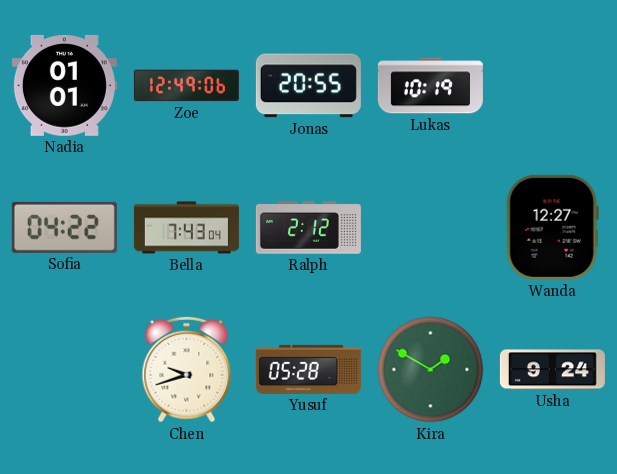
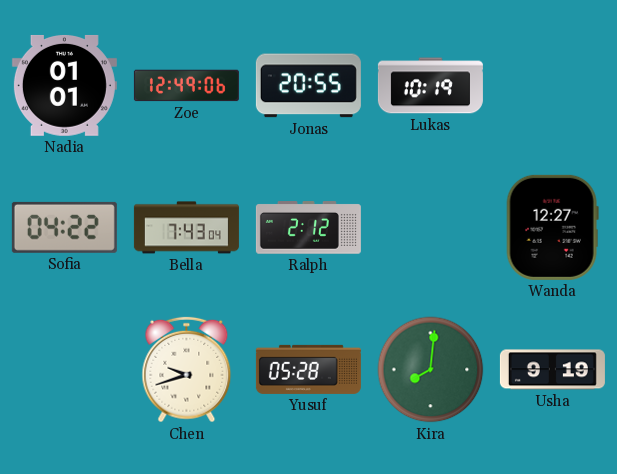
Kira: 1:50 -> 8:01 (431, 370)
Usha: 9:24 -> 9:19 (552, 370)
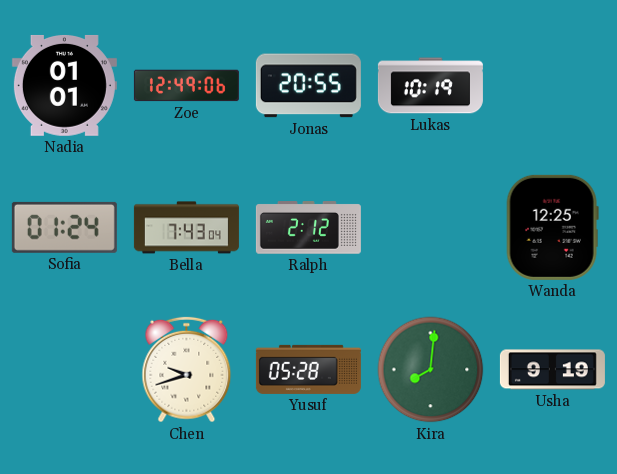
Sofia: 04:22 -> 01:24 (64, 227)
Wanda: 12:27 -> 12:25 (552, 227)
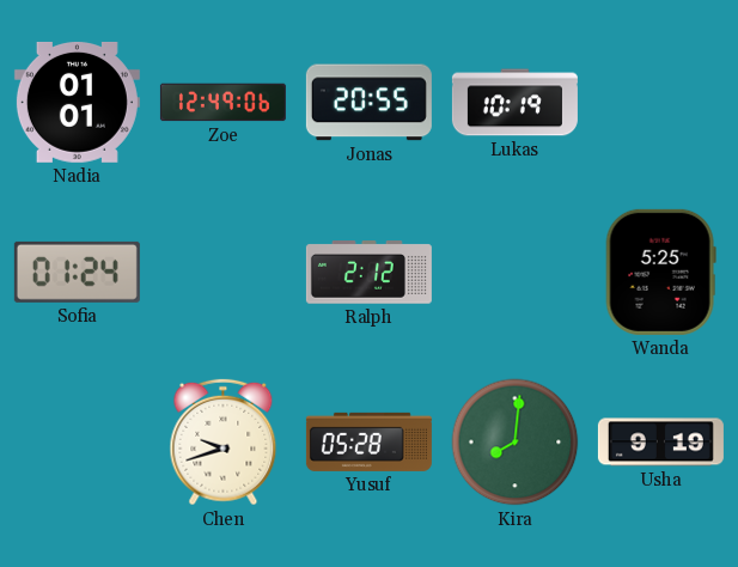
Bella: 7:43 -> none (186, 228)
Wanda: 12:25 -> 5:25 (660, 272)
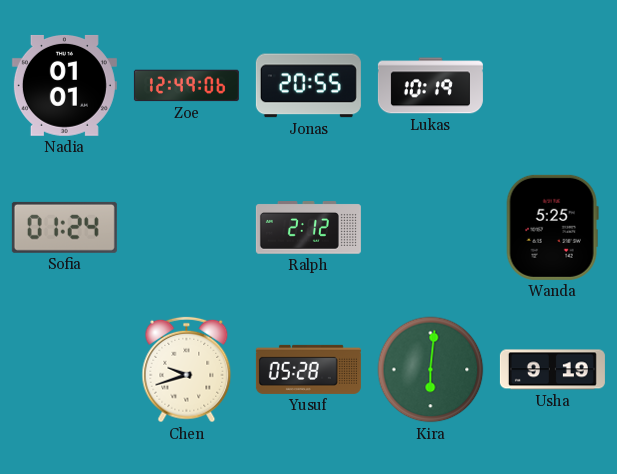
Kira: 8:01 -> 6:01 (431, 370)
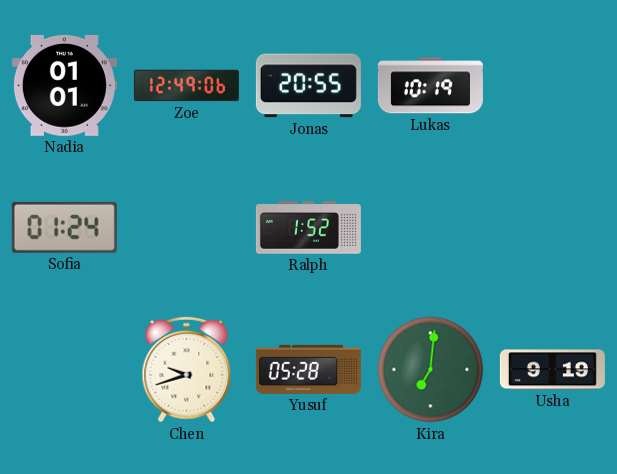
Ralph: 2:12 -> 1:52 (308, 228)
Wanda: 5:25 -> none (552, 227)
Kira: 6:01 -> 7:01 (431, 370)
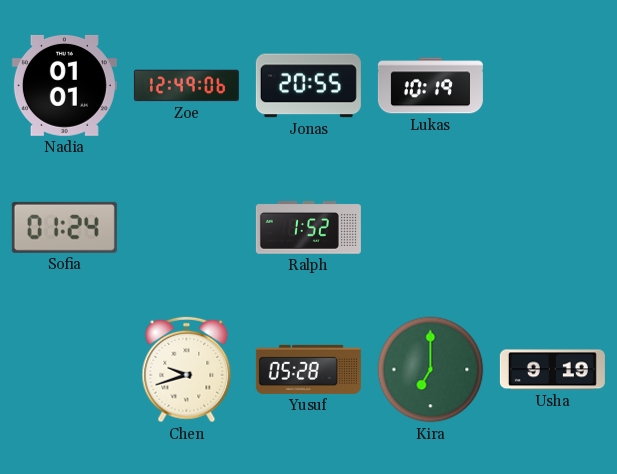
Kira: 7:01 -> 7:00 (431, 370)
